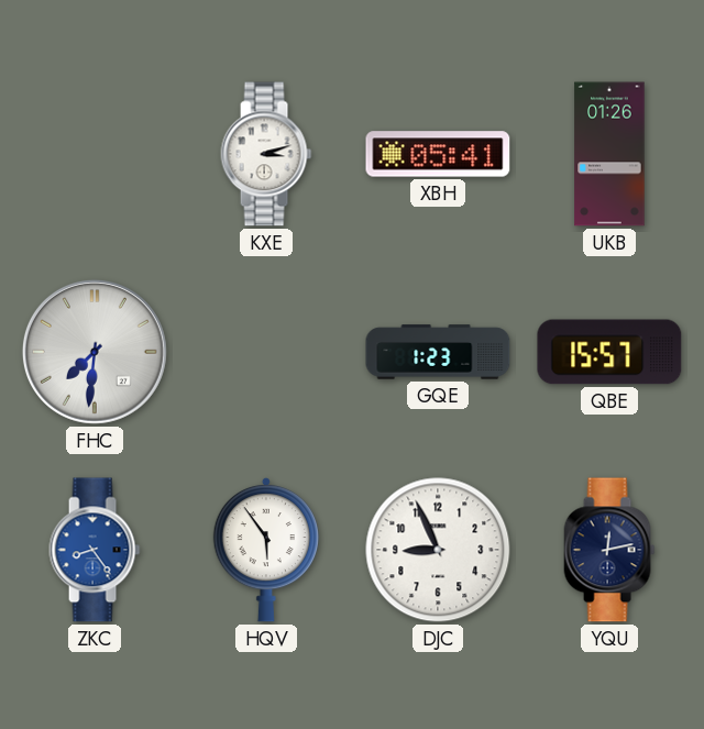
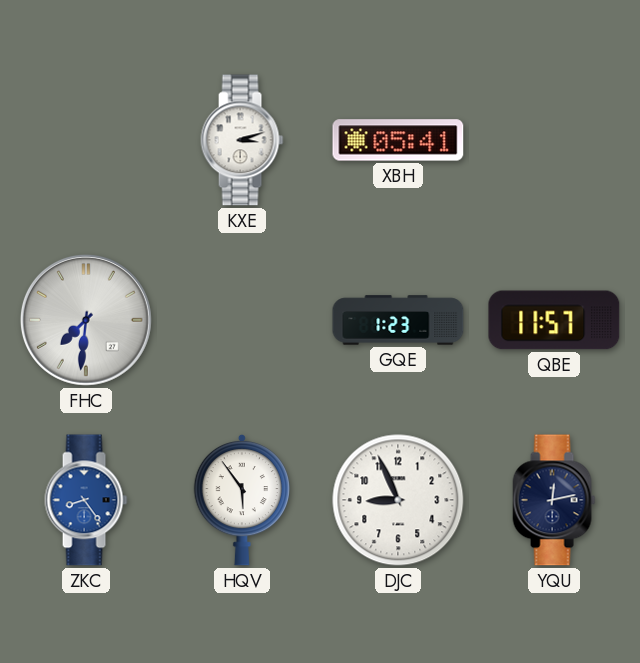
UKB: 01:26 -> none (609, 154)
QBE: 15:57 -> 11:57 (554, 320)
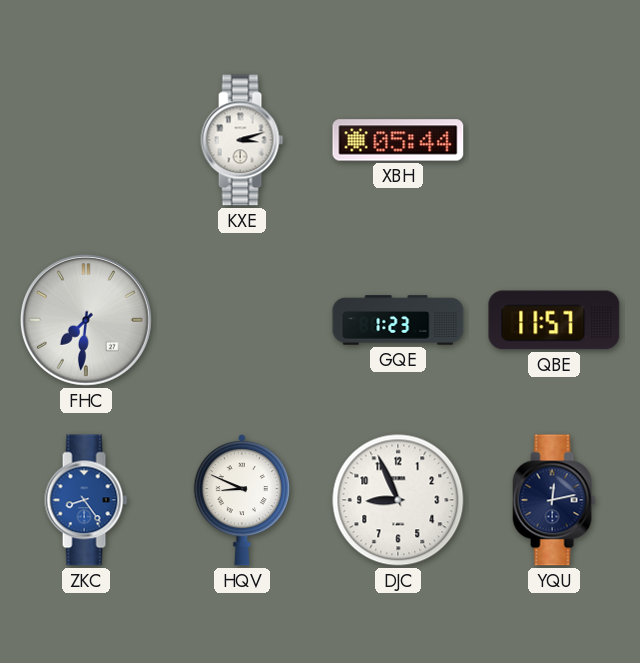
XBH: 05:41 -> 05:44 (398, 140)
HQV: 5:54 -> 8:49 (242, 500)
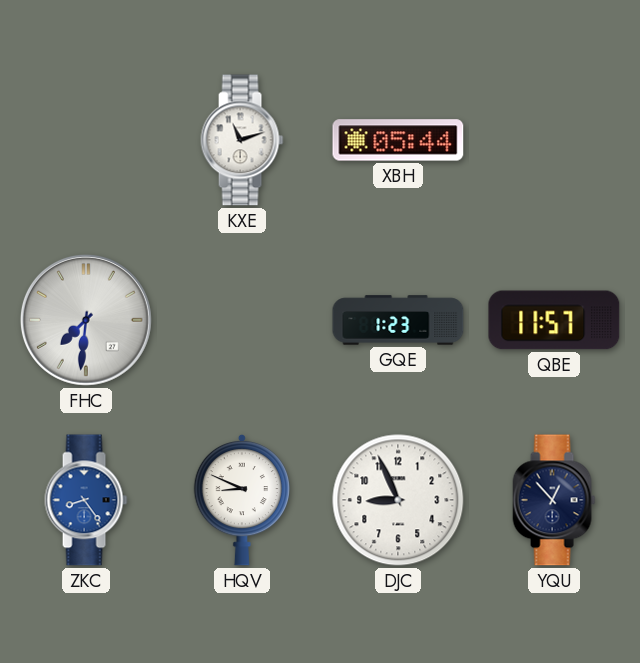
KXE: 3:12 -> 11:12 (242, 140)
YQU: 12:13 -> 12:53 (554, 500)
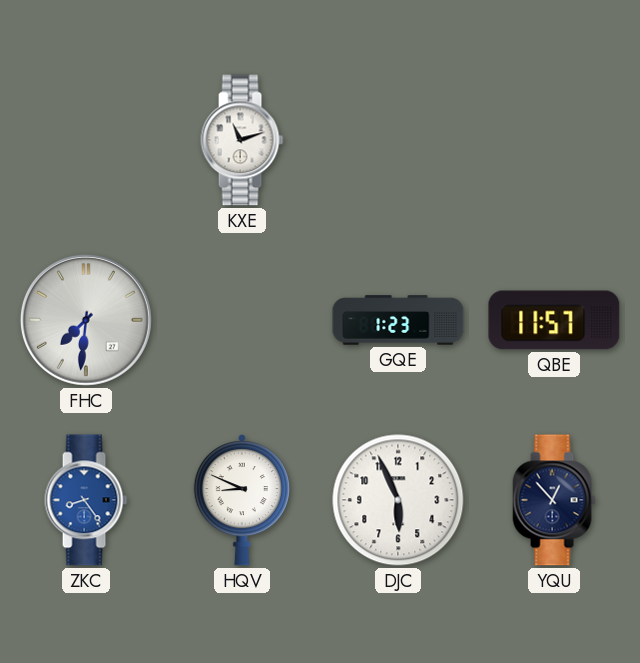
XBH: 05:44 -> none (398, 140)
DJC: 8:56 -> 5:56 (398, 500)
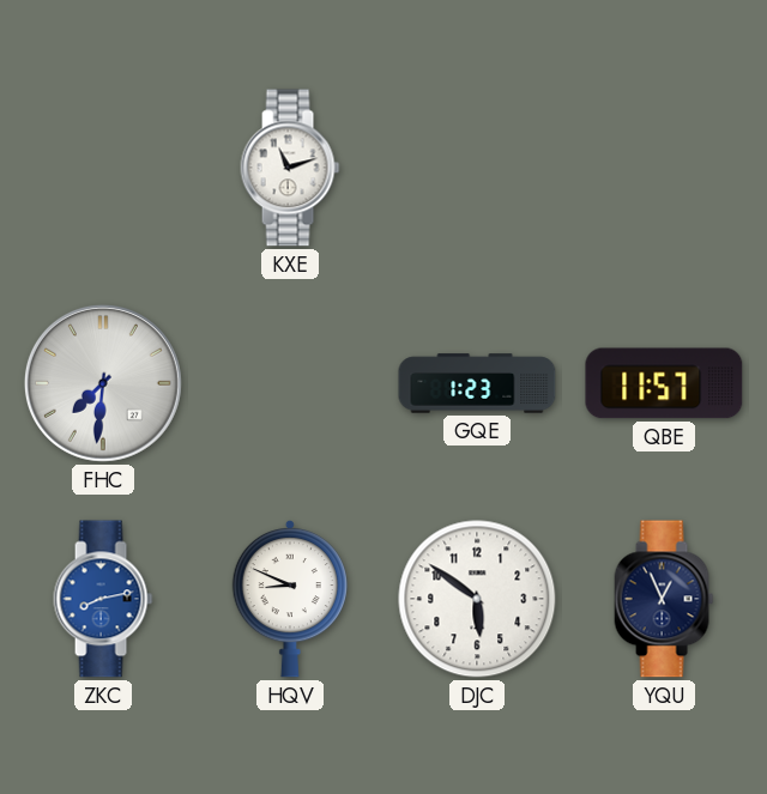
ZKC: 8:24 -> 8:13 (103, 599)
DJC: 5:56 -> 5:51 (477, 599)
YQU: 12:53 -> 12:56 (664, 599)
